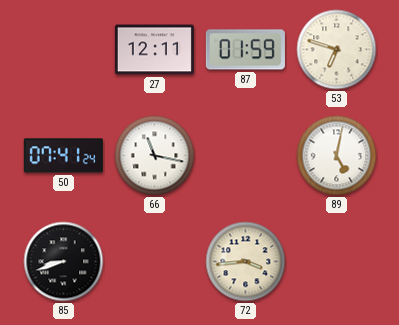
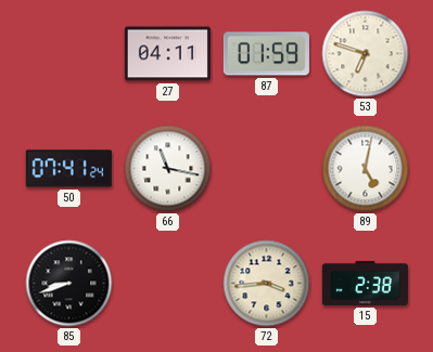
27: 12:11 -> 04:11 (167, 54)
15: none -> 2:38 (365, 283)
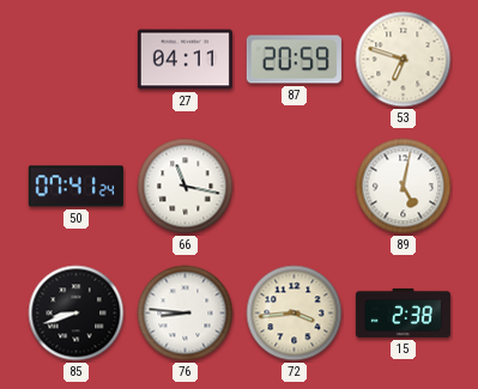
87: 01:59 -> 20:59 (294, 60)
76: none -> 8:46 (186, 314)
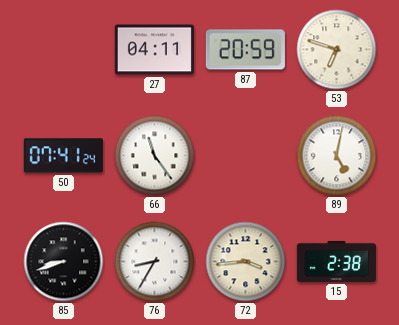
66: 11:17 -> 11:24 (155, 156)
76: 8:46 -> 8:35 (155, 262)
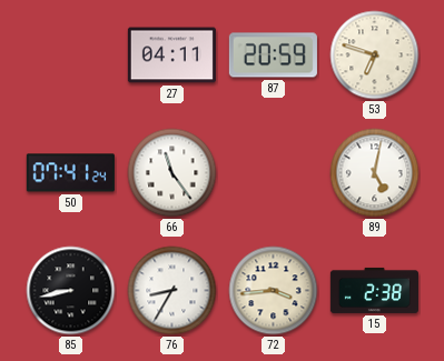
85: 8:42 -> 8:43 (71, 291)
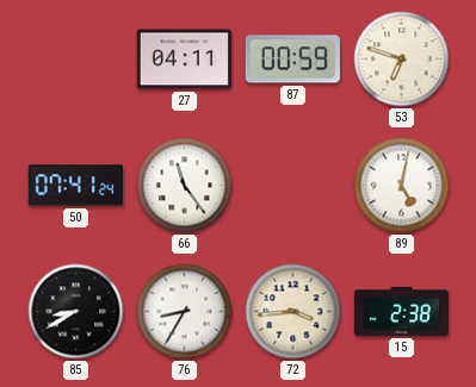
87: 20:59 -> 00:59 (292, 60)
85: 8:43 -> 8:40 (76, 312)
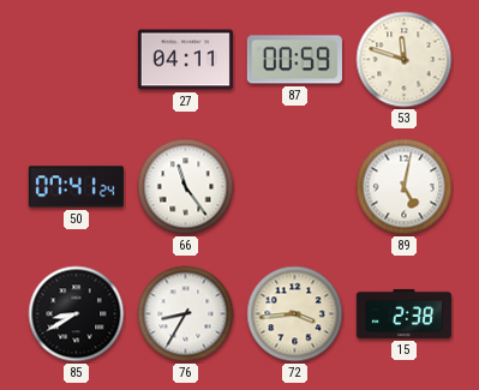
53: 6:48 -> 11:48 (405, 60)
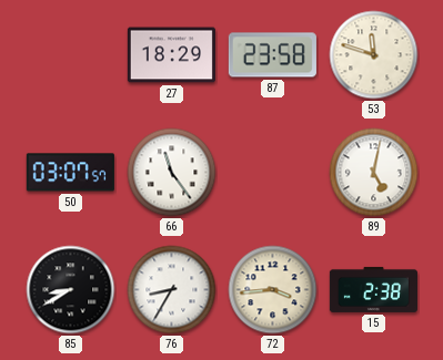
27: 04:11 -> 18:29 (171, 55)
87: 00:59 -> 23:58 (272, 55)
50: 07:41 -> 03:07 (70, 173)
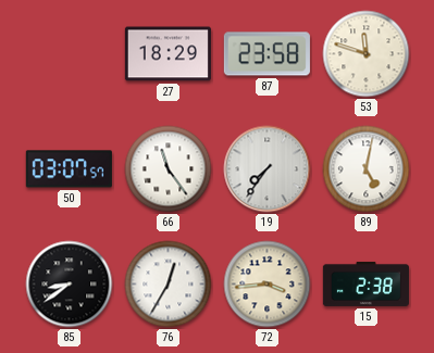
19: none -> 7:36 (268, 169)
85: 8:40 -> 8:39 (70, 285)
76: 8:35 -> 12:35 (169, 285)
